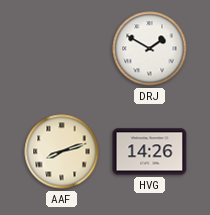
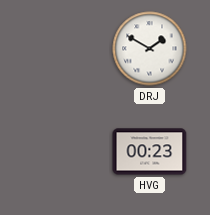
AAF: 8:12 -> none (62, 152)
HVG: 14:26 -> 00:23 (150, 152)
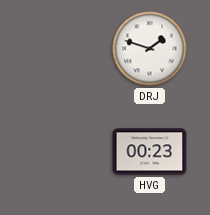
DRJ: 1:50 -> 1:48 (150, 49)
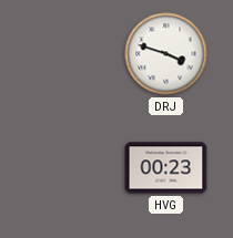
DRJ: 1:48 -> 3:48 (166, 54)
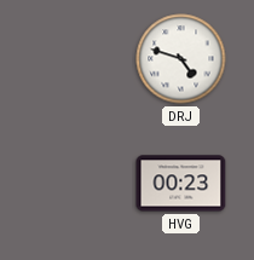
DRJ: 3:48 -> 4:48 (181, 59)
